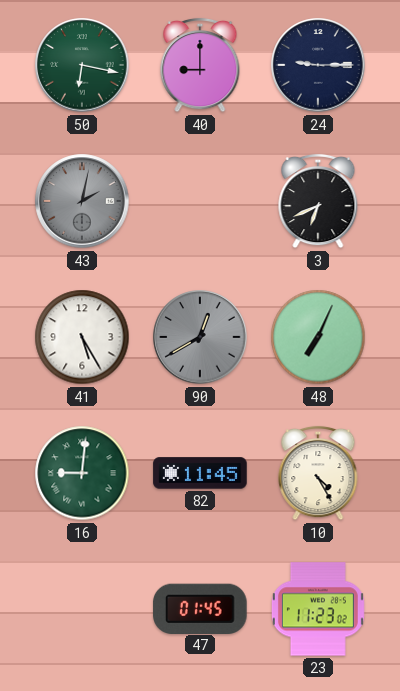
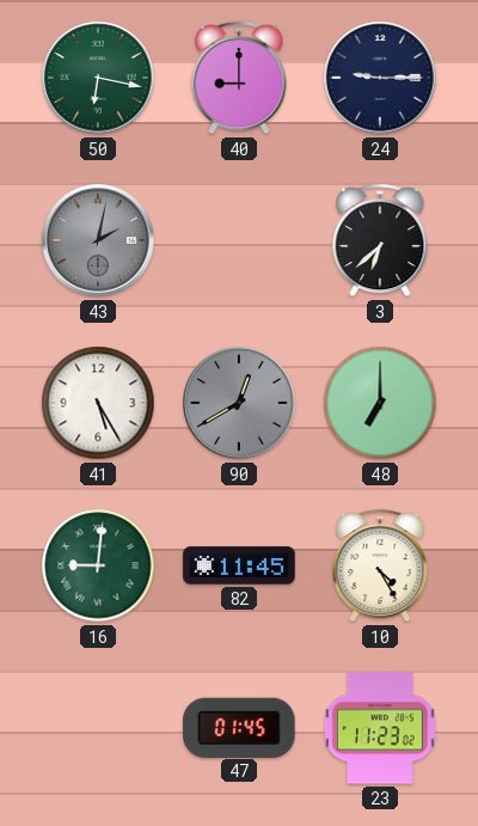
3: 6:41 -> 6:38 (380, 240)
48: 7:04 -> 7:00 (380, 403)
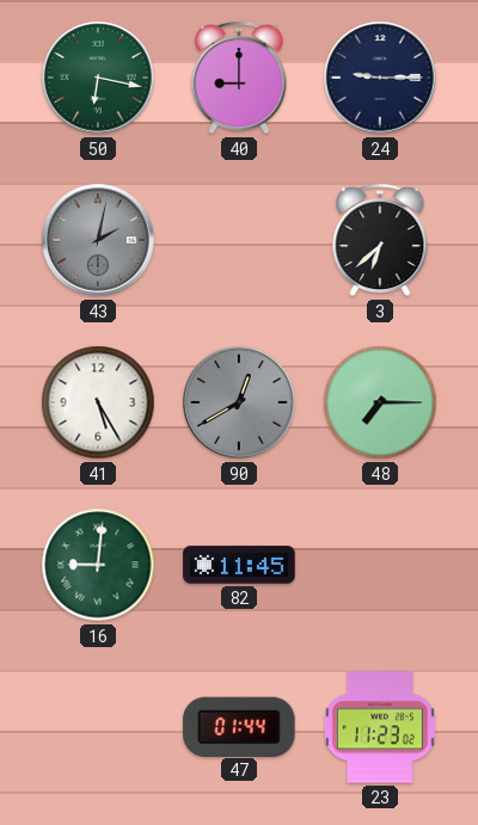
48: 7:00 -> 7:15 (380, 402)
10: 4:25 -> none (380, 565)
47: 01:45 -> 01:44 (239, 726)
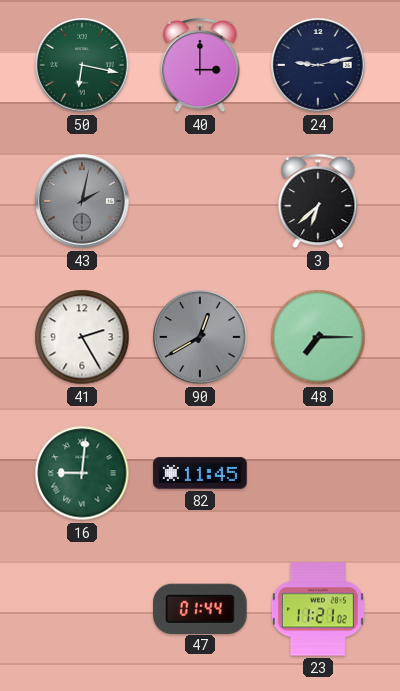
40: 9:00 -> 3:00 (200, 65)
24: 9:15 -> 9:13 (318, 65)
41: 5:25 -> 2:25 (82, 337)
23: 11:23 -> 11:21 (318, 609)
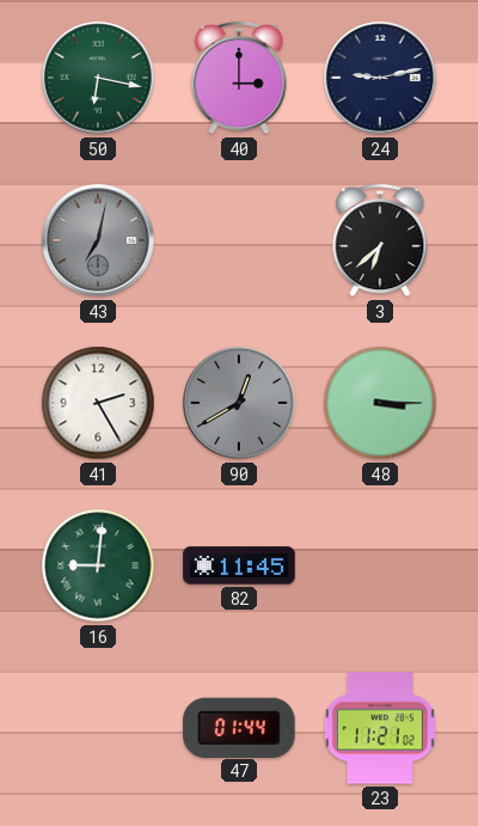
43: 2:02 -> 7:02 (98, 240)
48: 7:15 -> 3:15 (380, 403)
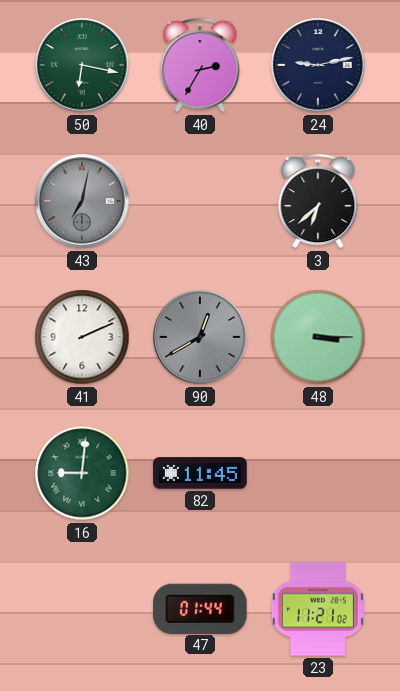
40: 3:00 -> 2:35 (200, 65)
41: 2:25 -> 2:11 (82, 337)
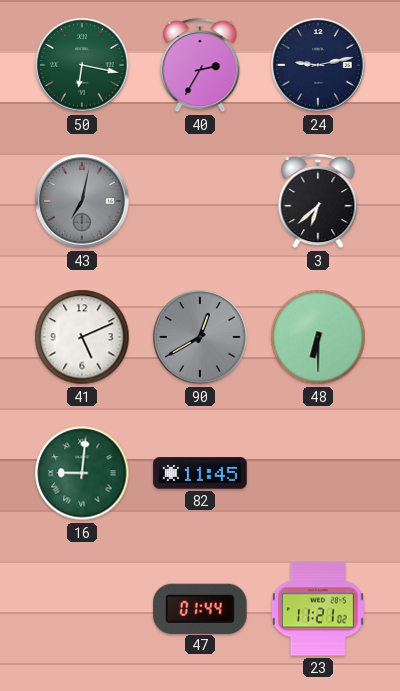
41: 2:11 -> 5:11 (82, 337)
48: 3:15 -> 6:30 (318, 337)
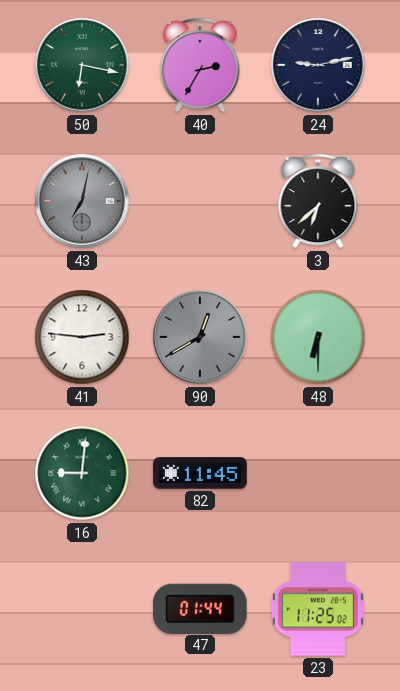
41: 5:11 -> 2:46 (82, 337)
23: 11:21 -> 11:25 (318, 609)
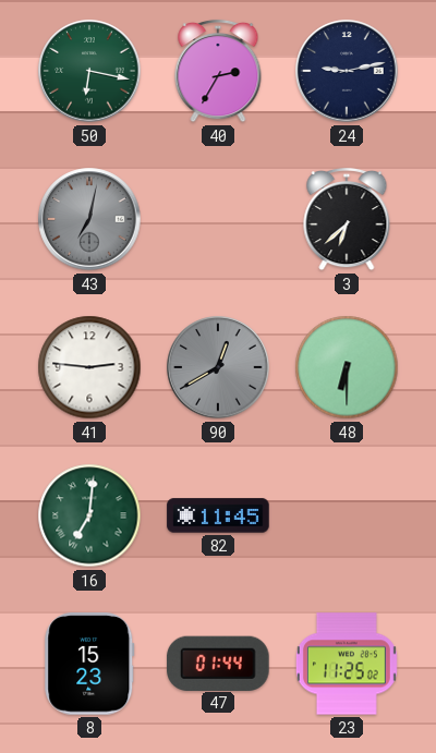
16: 9:01 -> 7:01 (89, 515)
8: none -> 15:23 (89, 664)
